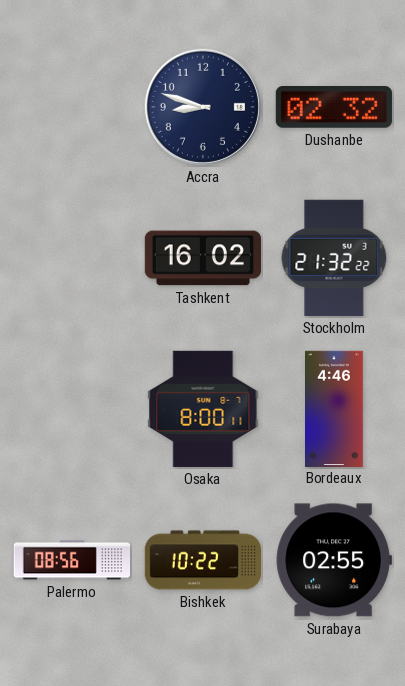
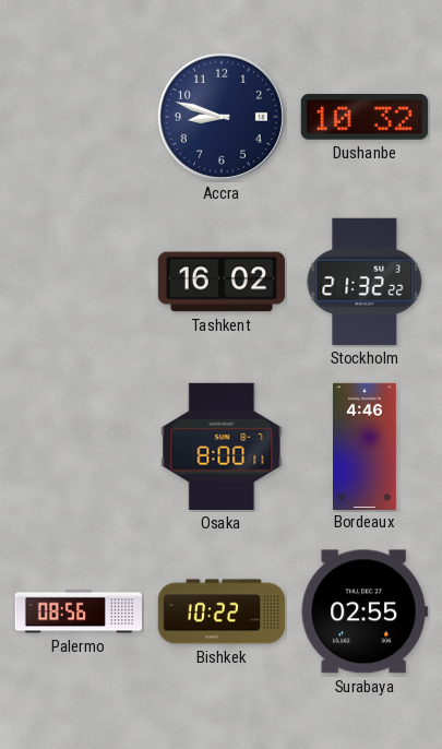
Dushanbe: 02:32 -> 10:32 (365, 118)
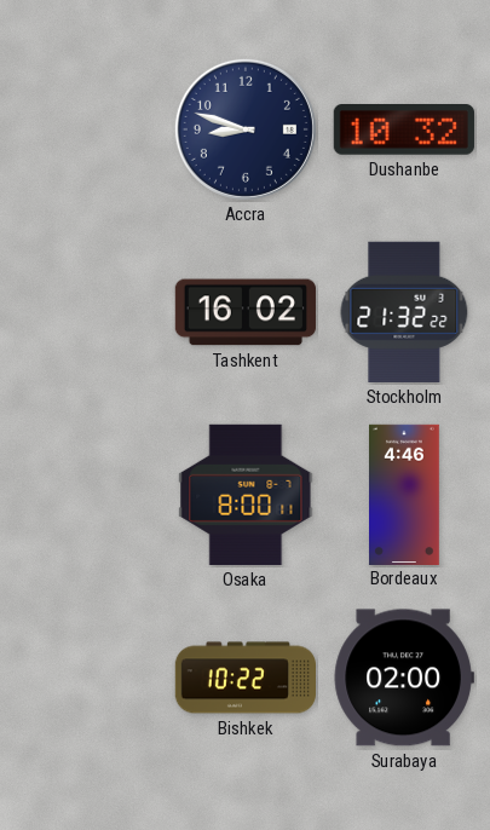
Palermo: 08:56 -> none (77, 611)
Surabaya: 02:55 -> 02:00 (404, 678)
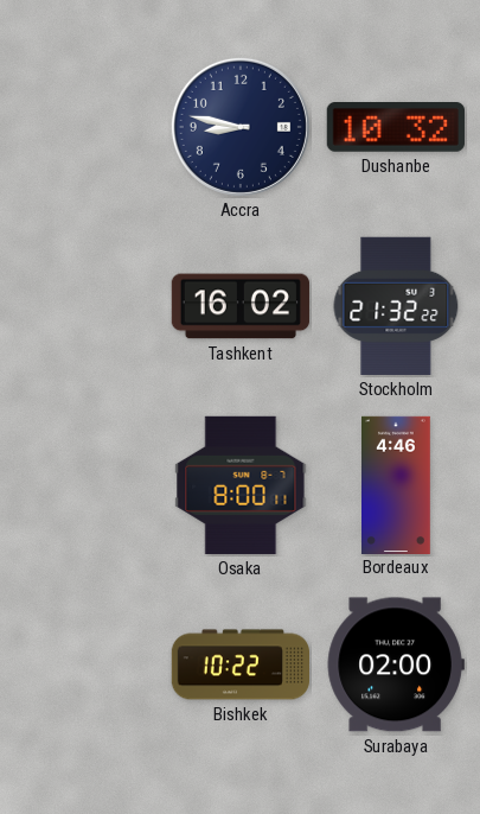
Accra: 8:48 -> 8:47 (241, 127)
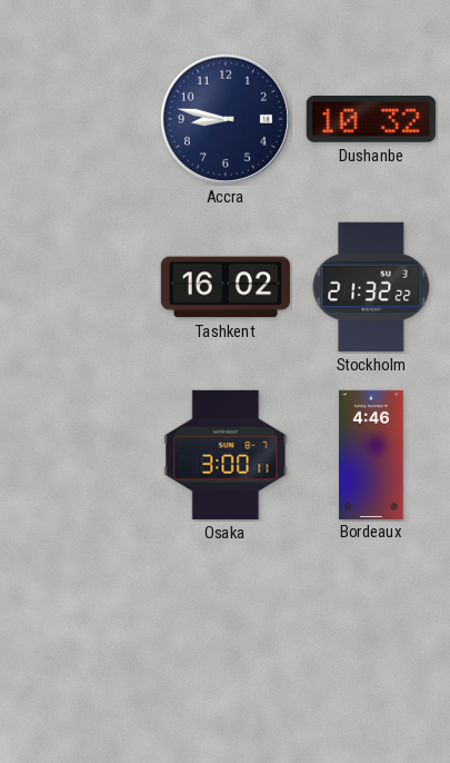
Osaka: 8:00 -> 3:00 (226, 455)
Bishkek: 10:22 -> none (239, 664)
Surabaya: 02:00 -> none (396, 664)
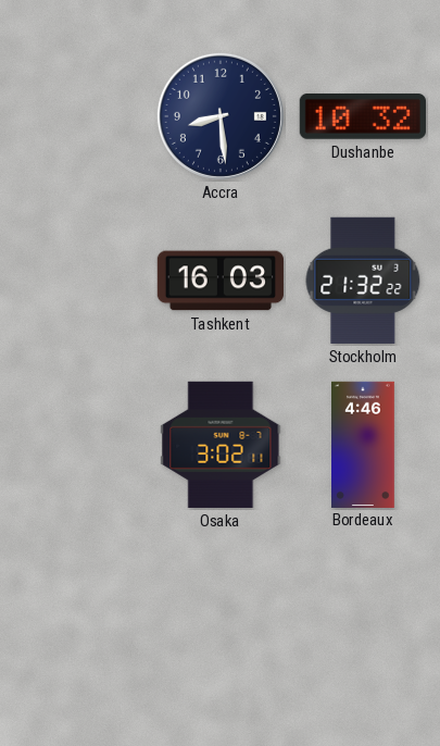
Accra: 8:47 -> 8:29 (221, 116)
Tashkent: 16:02 -> 16:03 (221, 281)
Osaka: 3:00 -> 3:02 (221, 445)
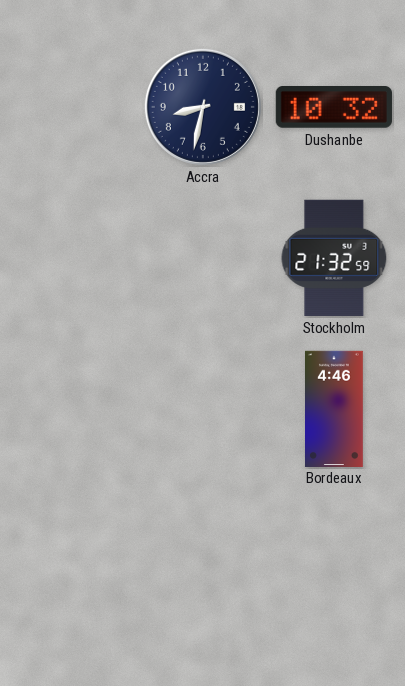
Accra: 8:29 -> 8:32 (203, 107)
Tashkent: 16:03 -> none (221, 281)
Stockholm: 21:32:22 -> 21:32:59 (334, 258)
Osaka: 3:02 -> none (221, 445)
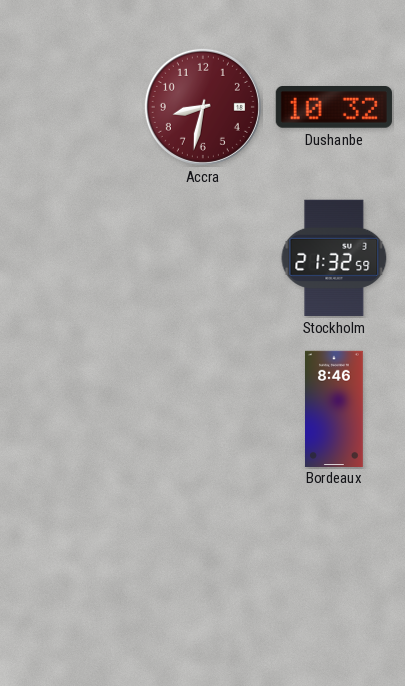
Accra dial: navy -> burgundy (203, 107)
Bordeaux: 4:46 -> 8:46 (335, 408)
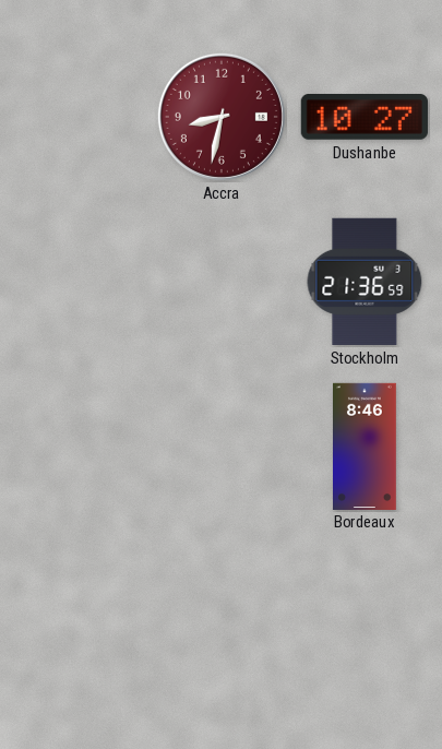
Dushanbe: 10:32 -> 10:27 (365, 118)
Stockholm: 21:32 -> 21:36 (365, 282)
